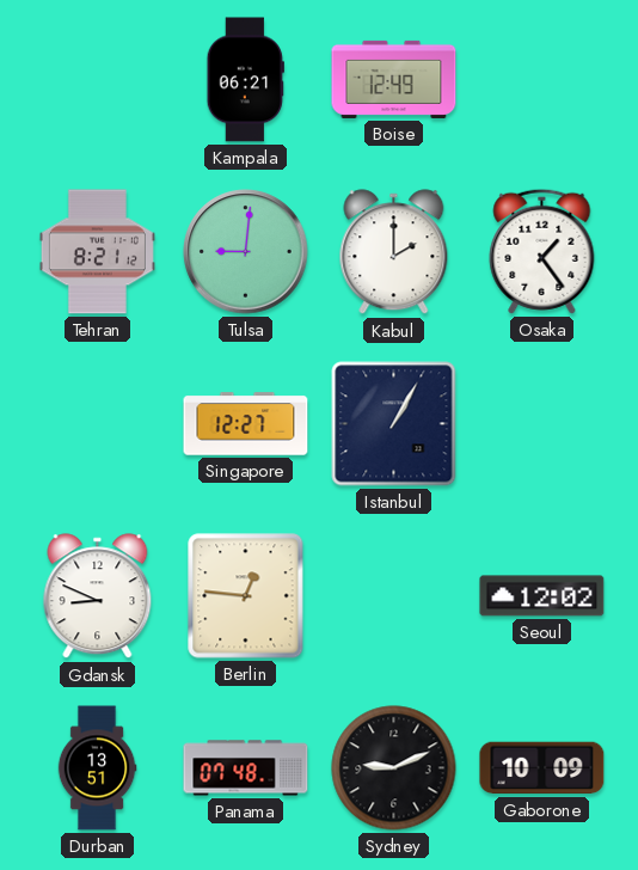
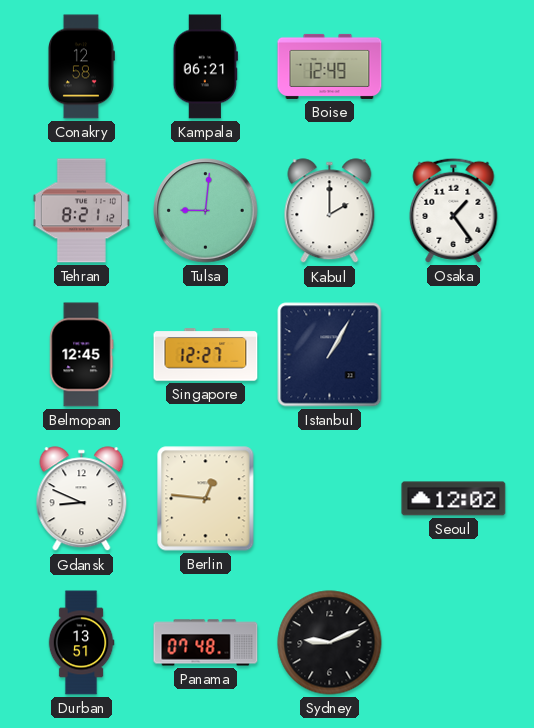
Conakry: none -> 12:58 (81, 67)
Belmopan: none -> 12:45 (82, 355)
Gaborone: 10:09 -> none (542, 768)
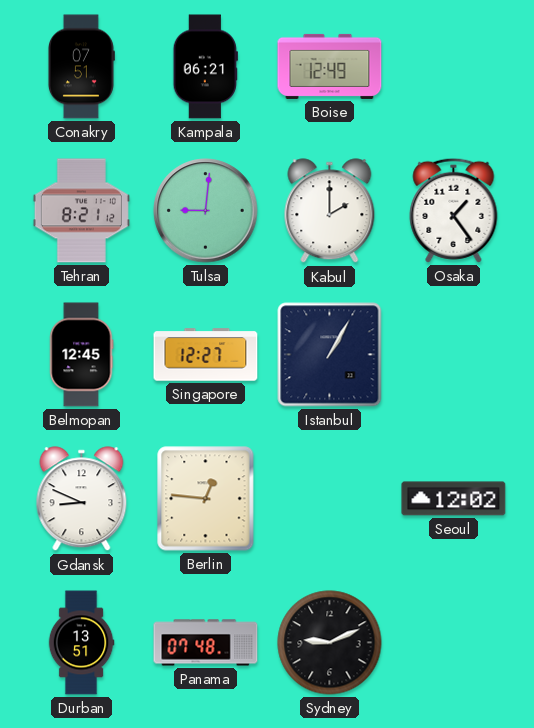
Conakry: 12:58 -> 07:51 (81, 67)
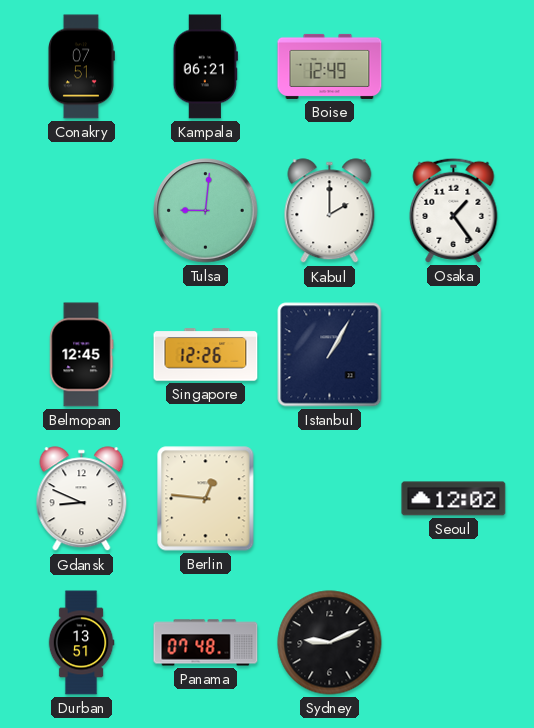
Tehran: 8:21 -> none (81, 211)
Singapore: 12:27 -> 12:26 (206, 355)
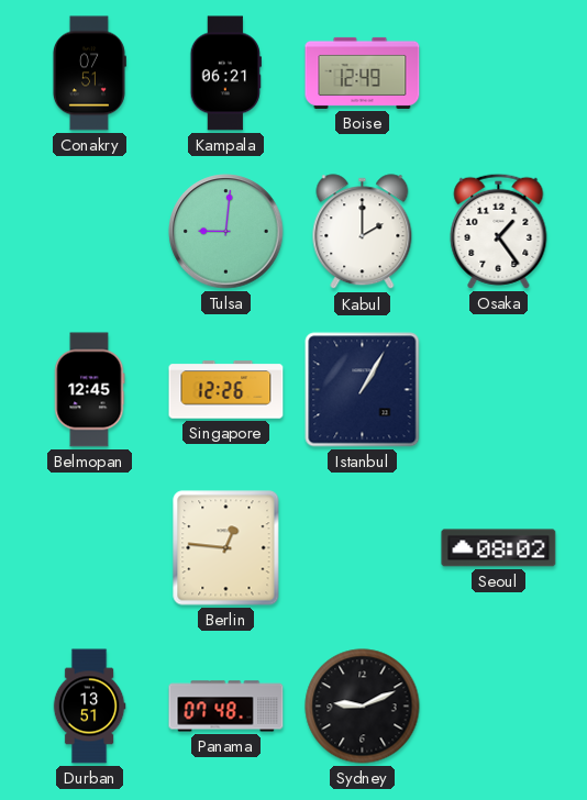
Gdansk: 8:49 -> none (82, 499)
Seoul: 12:02 -> 08:02 (499, 548)
